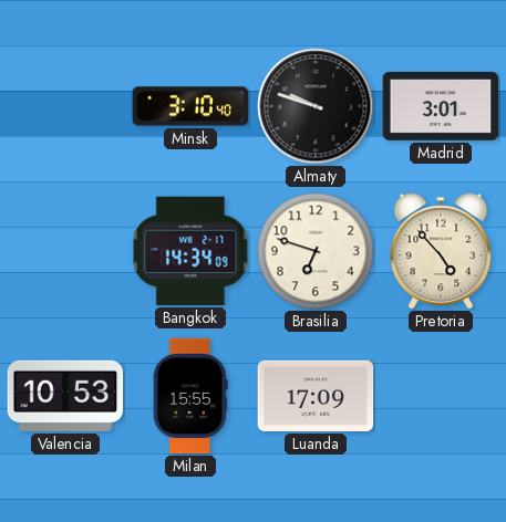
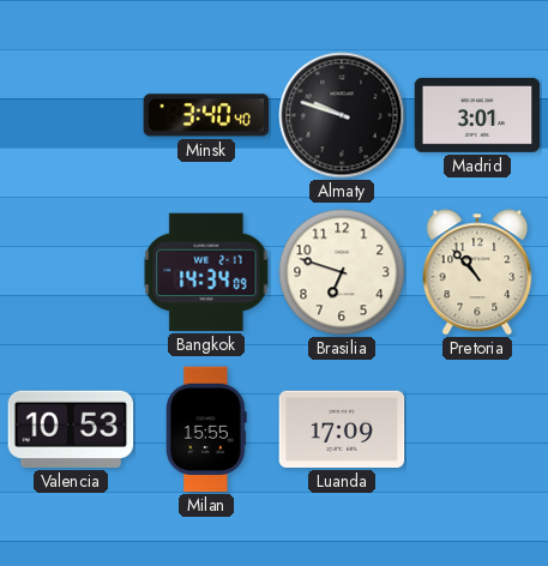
Minsk: 3:10 -> 3:40 (206, 115)
Pretoria: 4:53 -> 10:53 (477, 272)
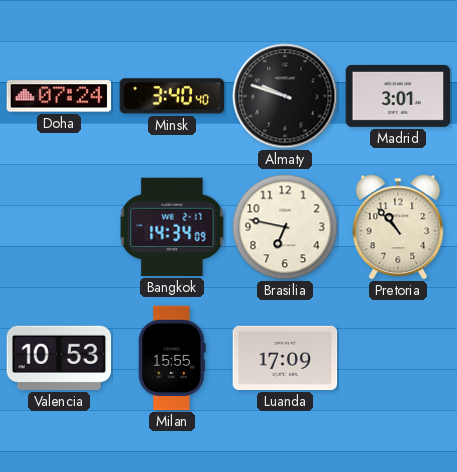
Doha: none -> 07:24 (59, 96)
Brasilia: 6:48 -> 6:47 (285, 227)
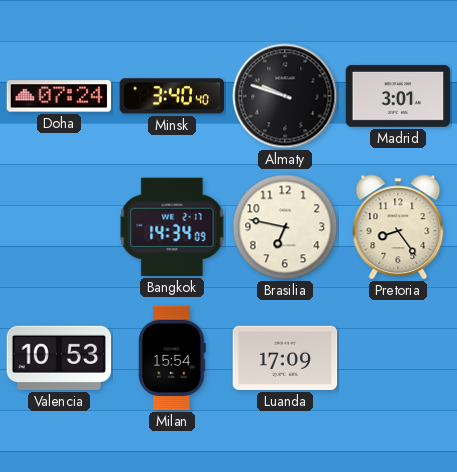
Pretoria: 10:53 -> 8:24 (398, 227)
Milan: 15:55 -> 15:54 (173, 358)
